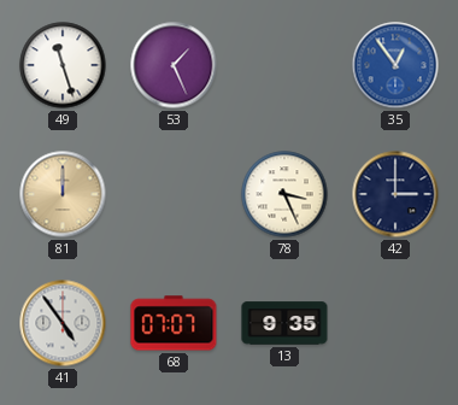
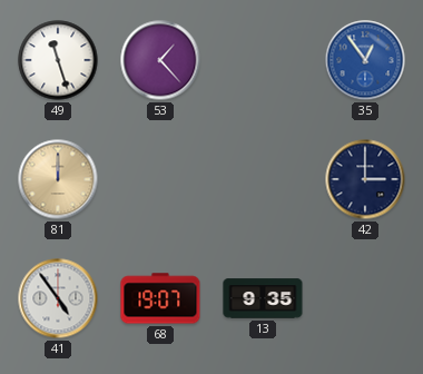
53: 1:26 -> 1:23 (160, 60)
78: 3:26 -> none (284, 194)
68: 07:07 -> 19:07 (160, 298)
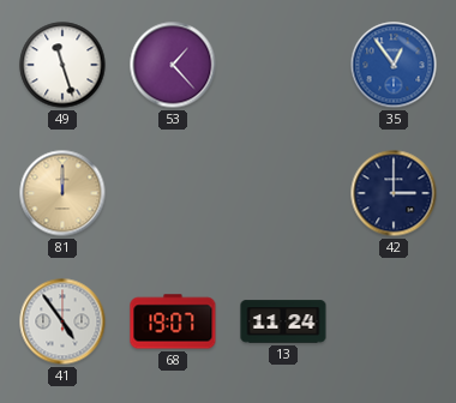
13: 9:35 -> 11:24 (283, 321)
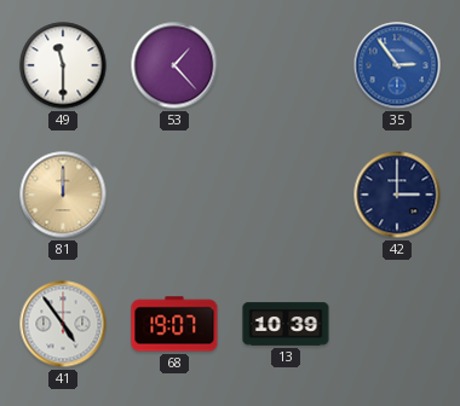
49: 11:27 -> 11:30 (63, 65)
35: 12:54 -> 2:54 (397, 65)
13: 11:24 -> 10:39 (286, 324)
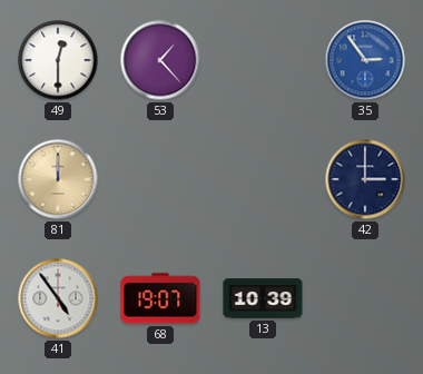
49: 11:30 -> 12:30 (58, 60)
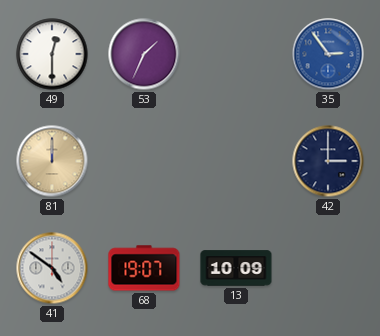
53: 1:23 -> 1:34 (144, 54)
41: 4:54 -> 4:51 (52, 268)
13: 10:39 -> 10:09 (236, 268)
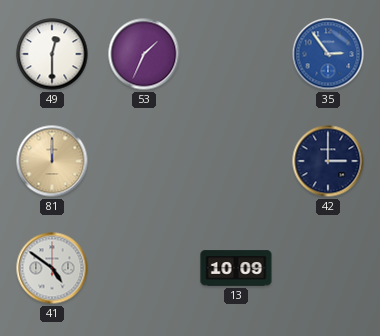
68: 19:07 -> none (144, 268)
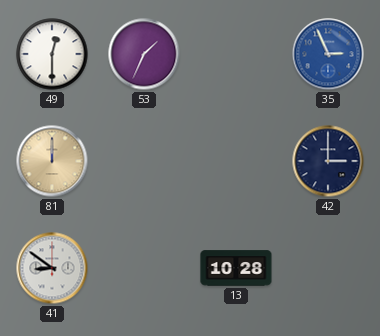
35: 2:54 -> 2:56 (328, 54)
41: 4:51 -> 8:51 (52, 268)
13: 10:09 -> 10:28 (236, 268)
